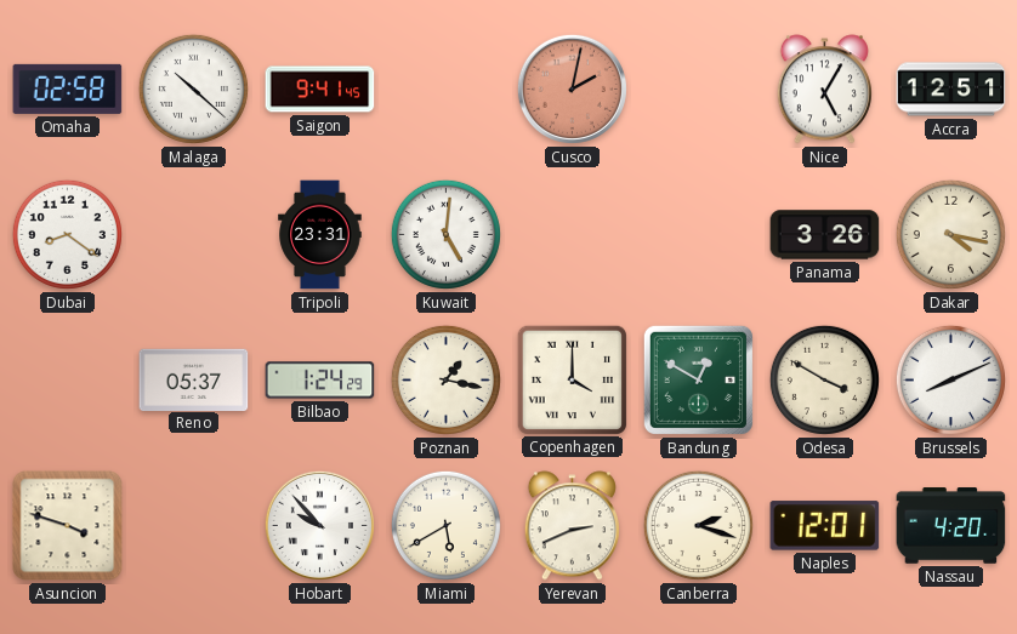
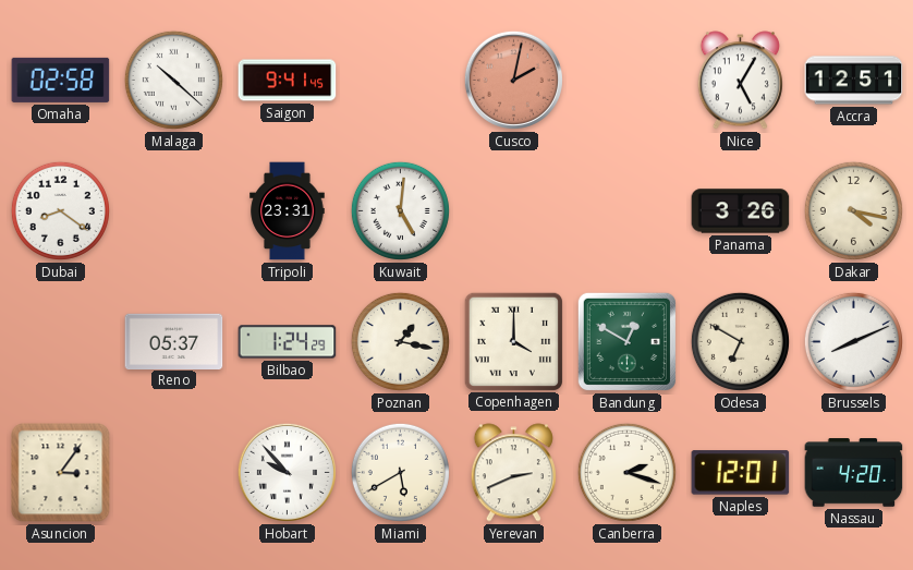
Odesa: 3:50 -> 6:50 (740, 341)
Asuncion: 3:48 -> 3:06 (61, 473)
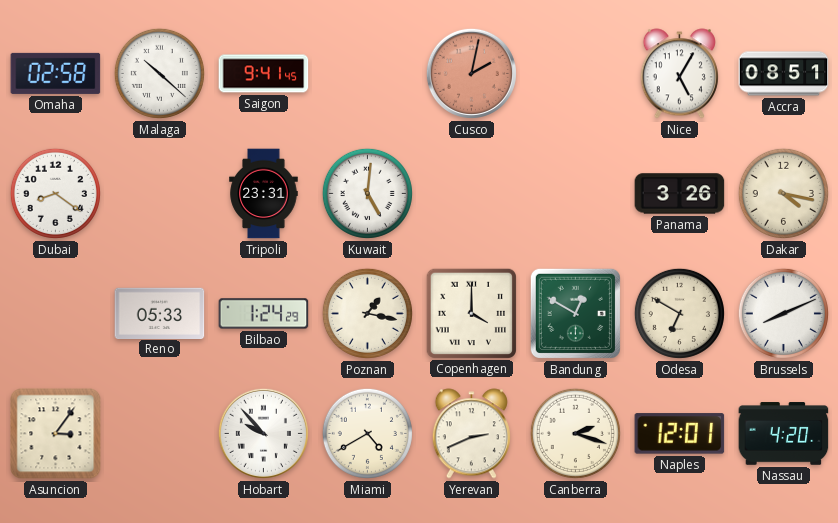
Accra: 12:51 -> 08:51 (784, 74)
Reno: 05:37 -> 05:33 (160, 313)
Miami: 5:40 -> 4:40 (367, 433)
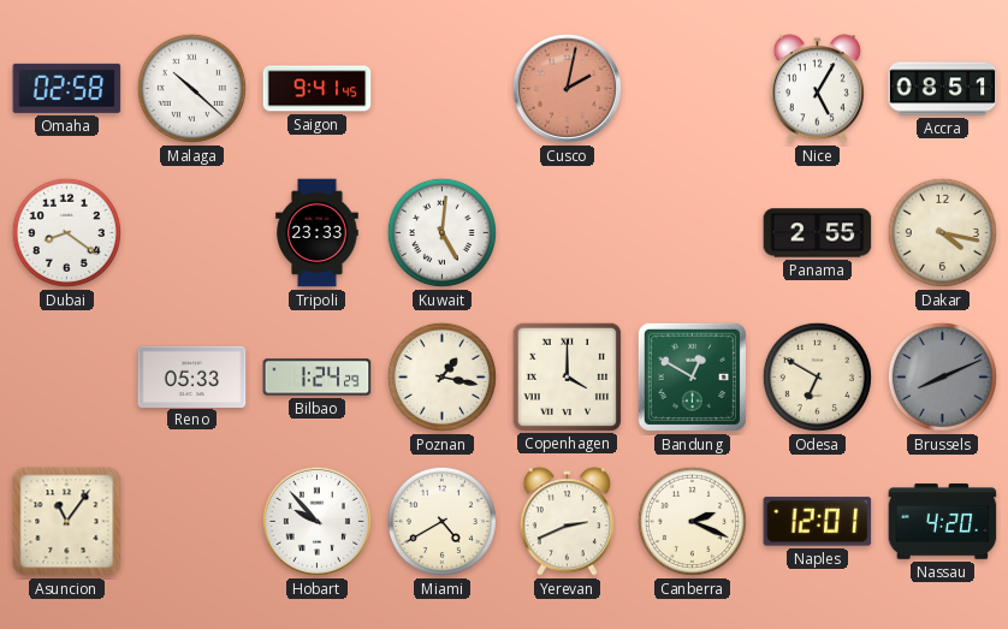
Tripoli: 23:31 -> 23:33 (318, 233)
Panama: 3:26 -> 2:55 (818, 233)
Brussels dial: white -> grey (942, 376)
Asuncion: 3:06 -> 11:06 (67, 522)
Canberra: 2:18 -> 2:19 (692, 521)
